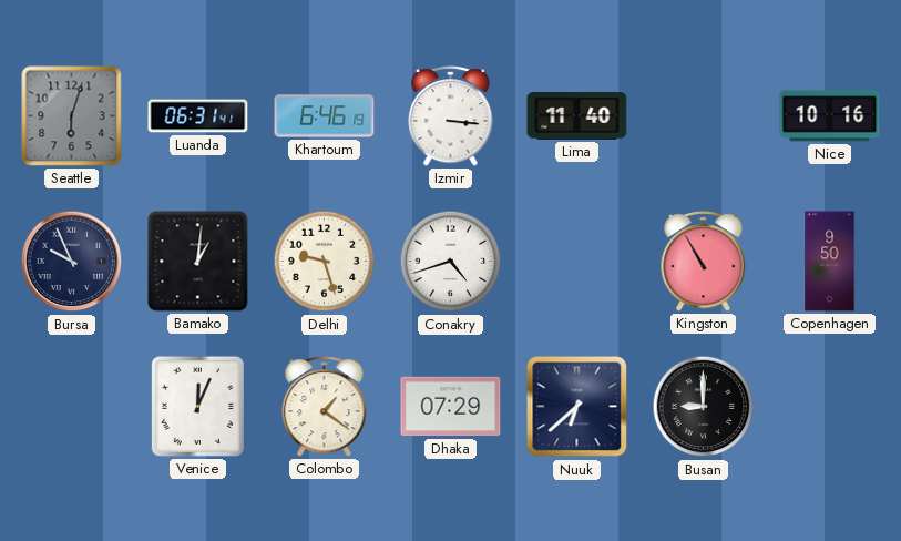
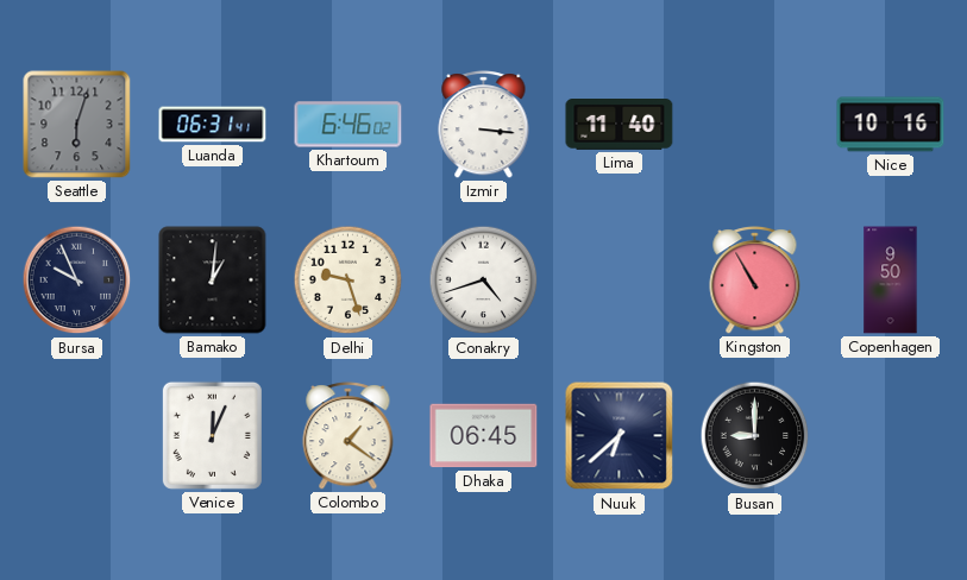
Khartoum: 6:46:19 -> 6:46:02 (349, 125)
Dhaka: 07:29 -> 06:45 (484, 436)
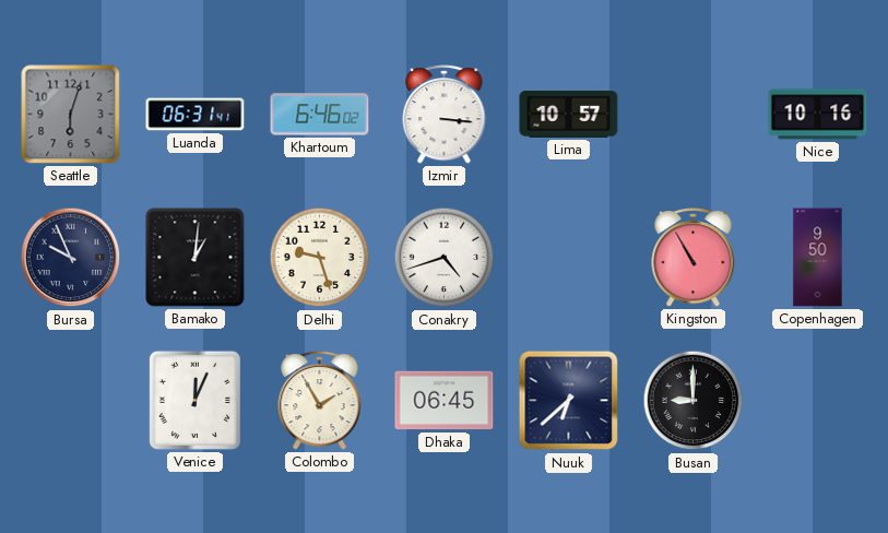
Lima: 11:40 -> 10:57 (569, 115)
Colombo: 1:21 -> 1:55 (320, 401)
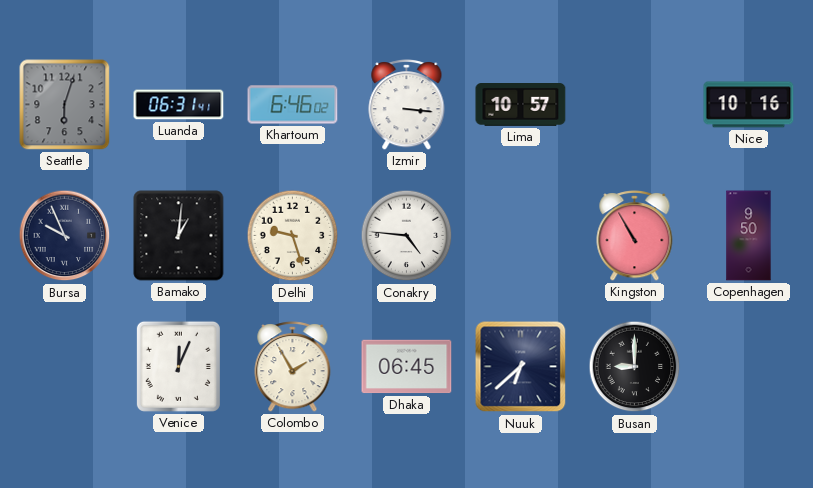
Conakry: 4:42 -> 4:46 (407, 236)
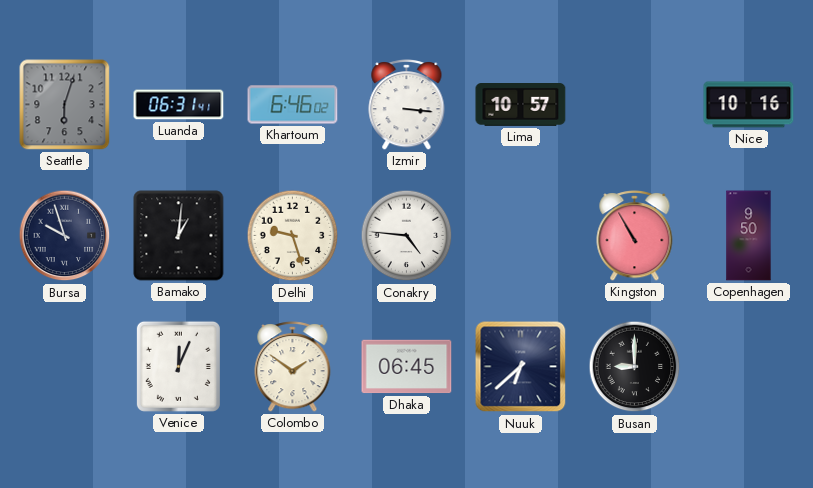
Bursa: 9:56 -> 9:57 (65, 236)
Colombo: 1:55 -> 1:51 (293, 367)
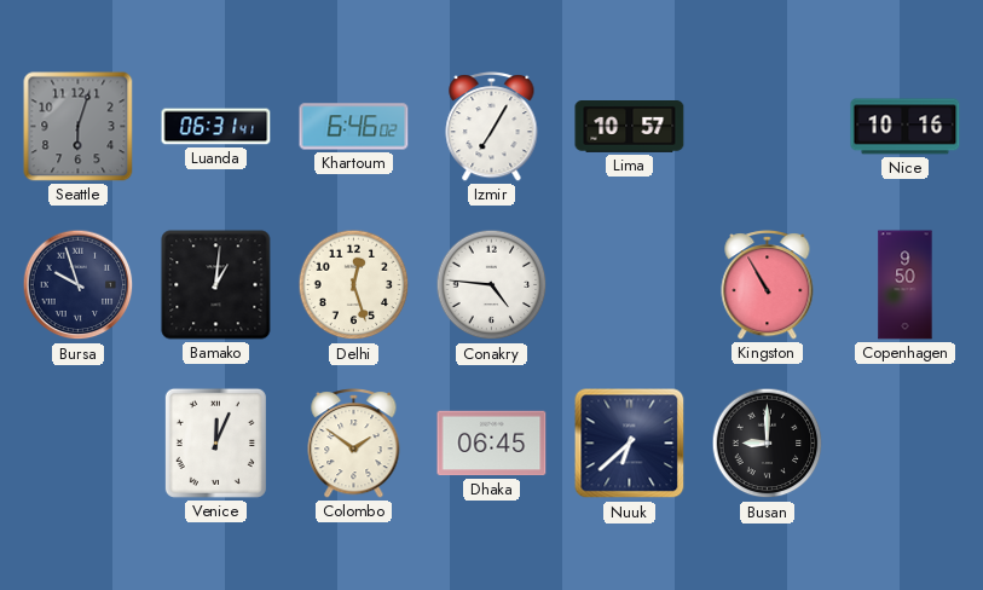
Izmir: 3:16 -> 7:05 (492, 127)
Delhi: 9:27 -> 12:27 (354, 285)
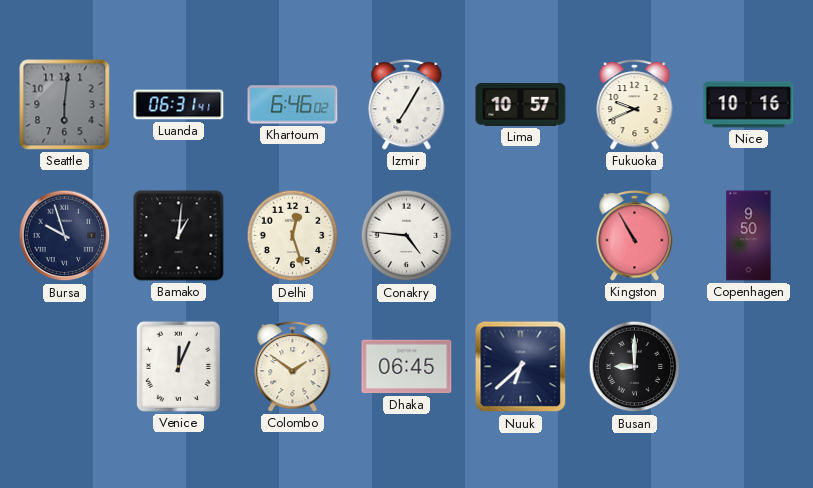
Seattle: 6:03 -> 6:01 (65, 105)
Fukuoka: none -> 9:41 (635, 105)
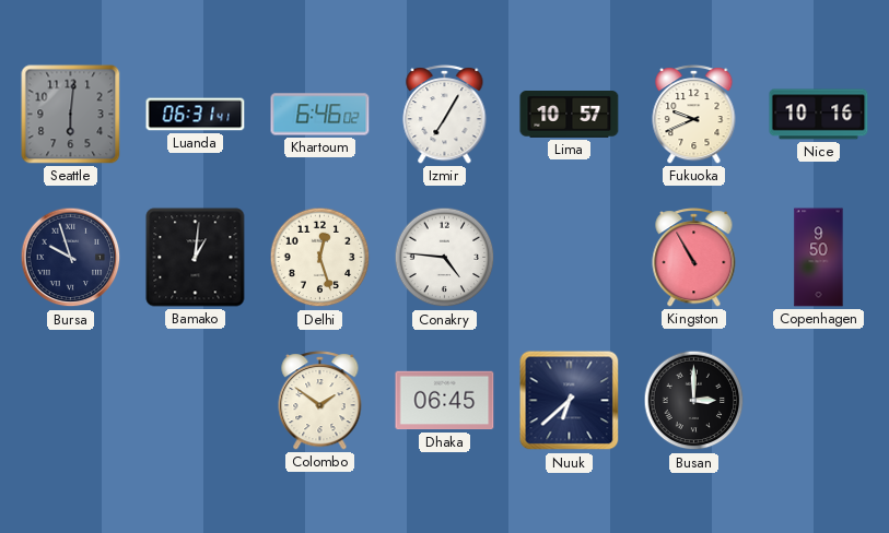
Venice: 12:04 -> none (178, 366)
Busan: 9:00 -> 3:00 (694, 401)
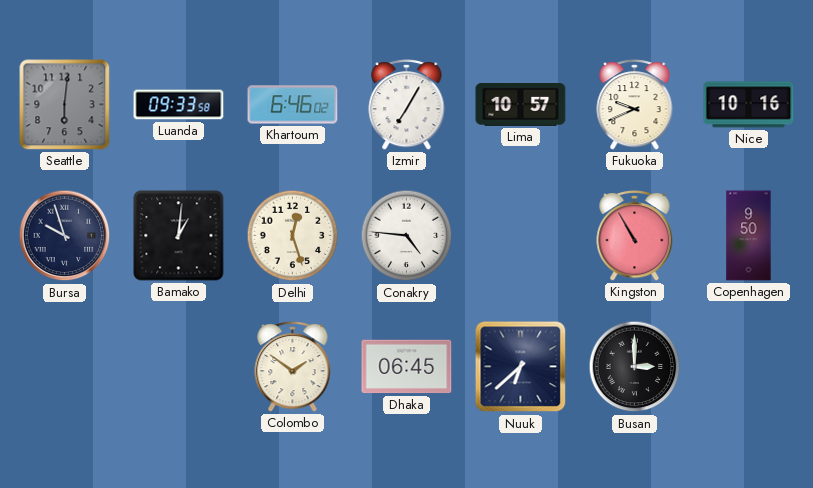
Luanda: 06:31 -> 09:33 (179, 105)
